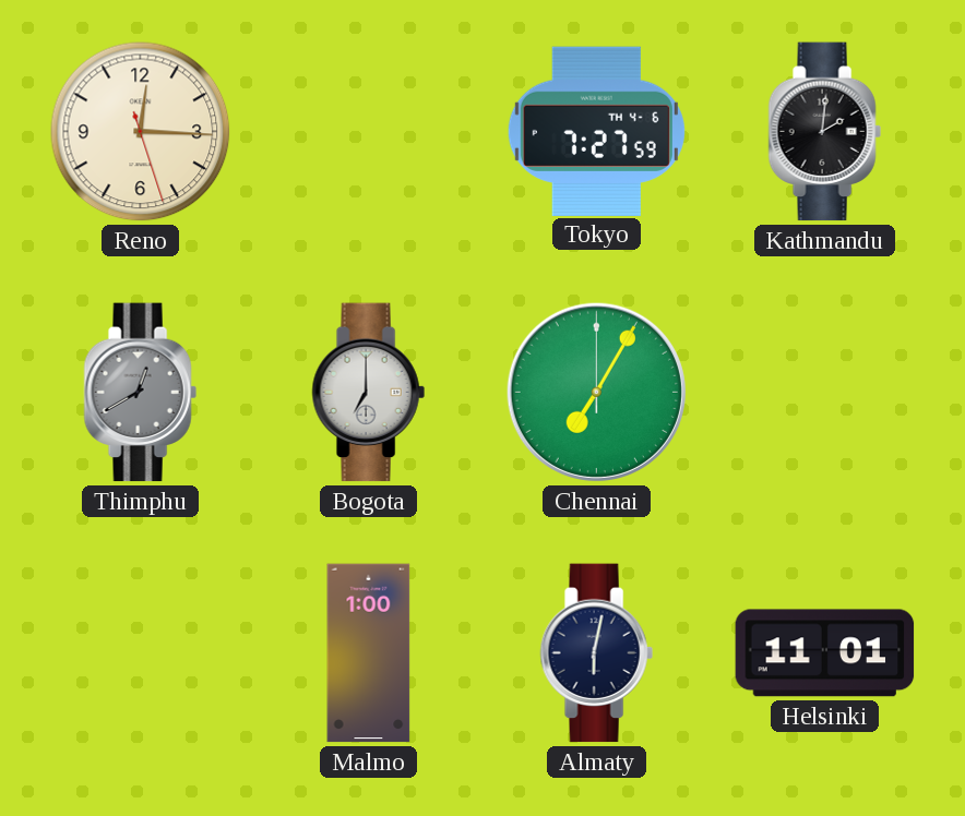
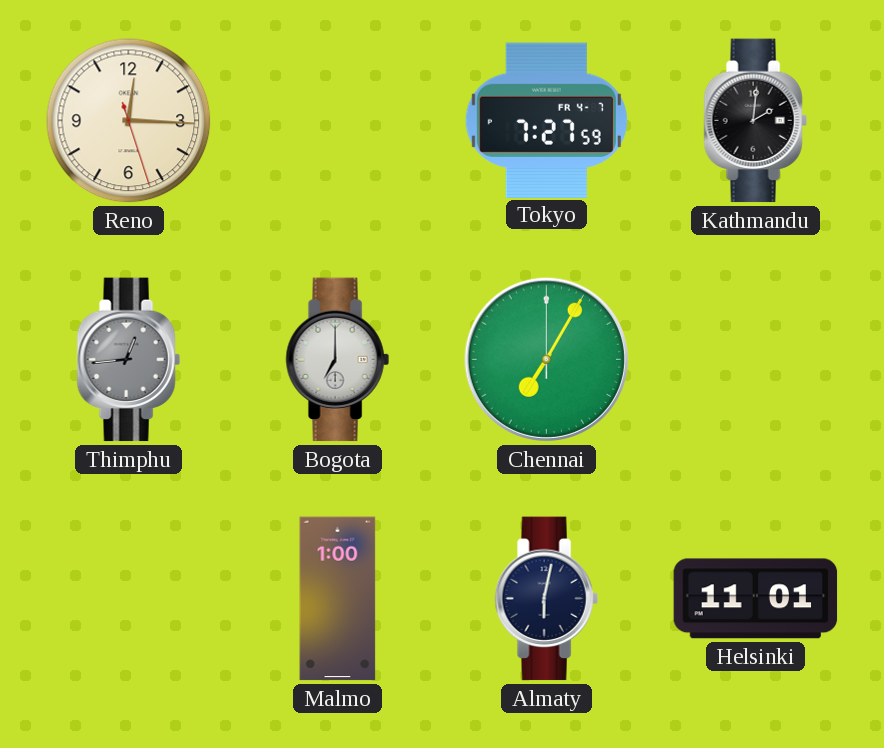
Tokyo date: TH 4-6 -> FR 4-7 (546, 120)
Thimphu: 12:40 -> 12:44 (128, 360)
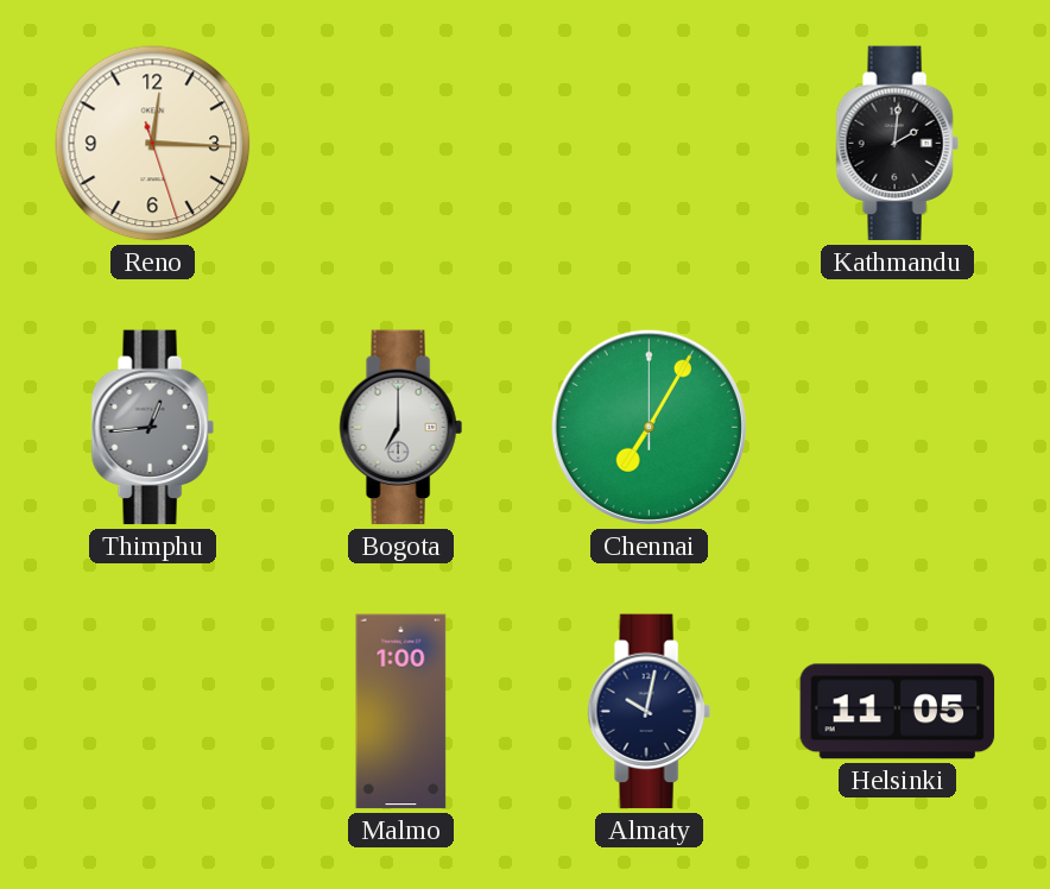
Tokyo: 7:27 -> none (546, 120)
Almaty: 6:02 -> 10:02 (649, 712)
Helsinki: 11:01 -> 11:05 (898, 712)
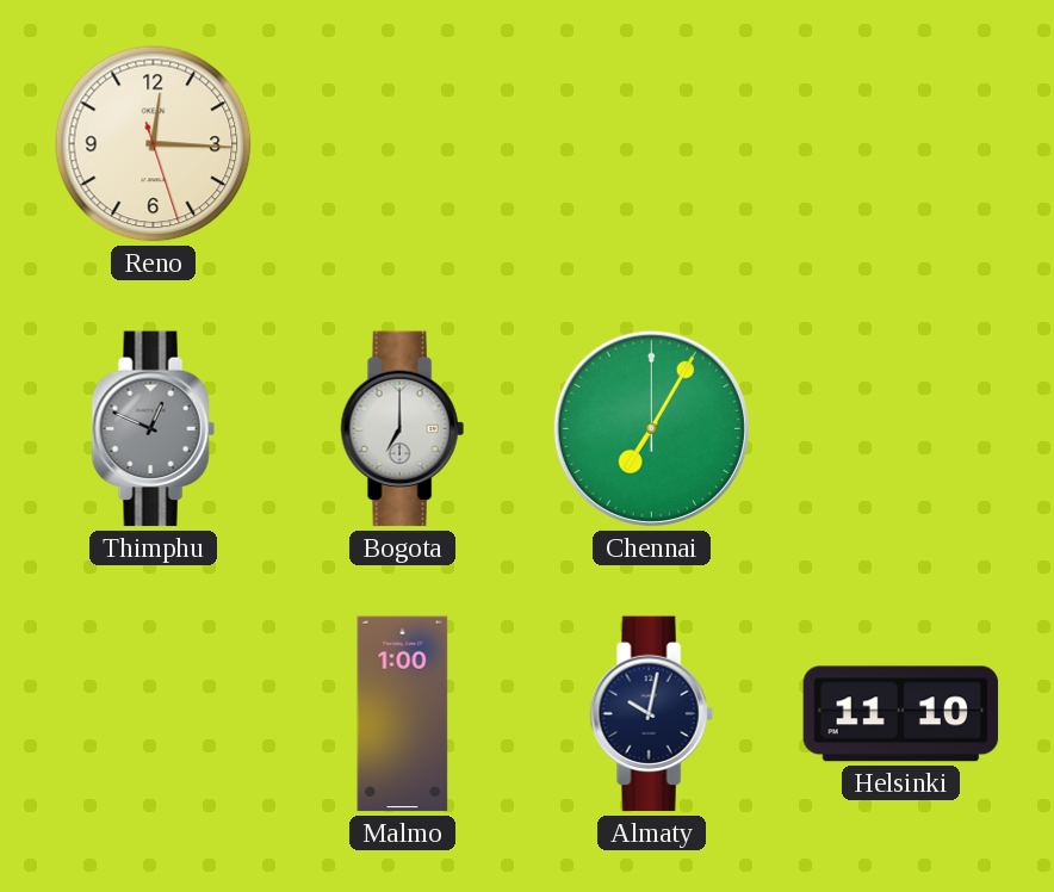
Kathmandu: 2:01 -> none (897, 144)
Thimphu: 12:44 -> 12:49 (153, 429)
Helsinki: 11:05 -> 11:10 (901, 714)
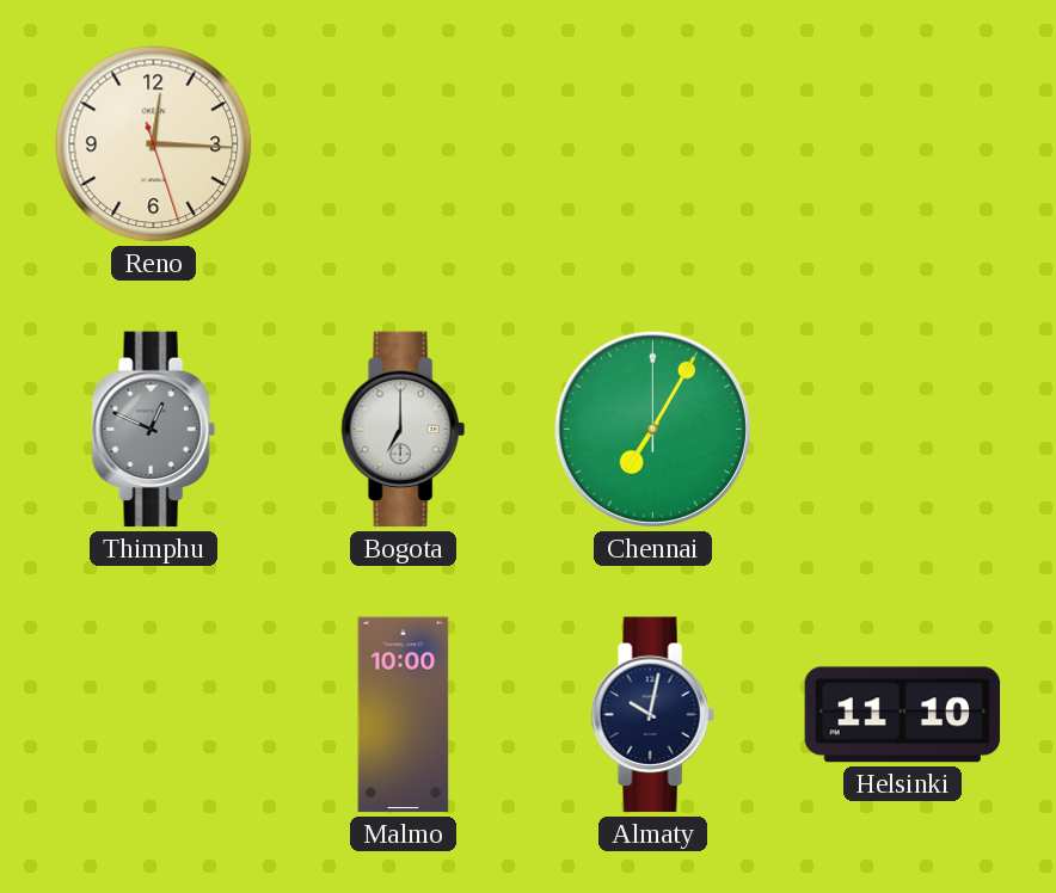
Malmo: 1:00 -> 10:00 (404, 715)
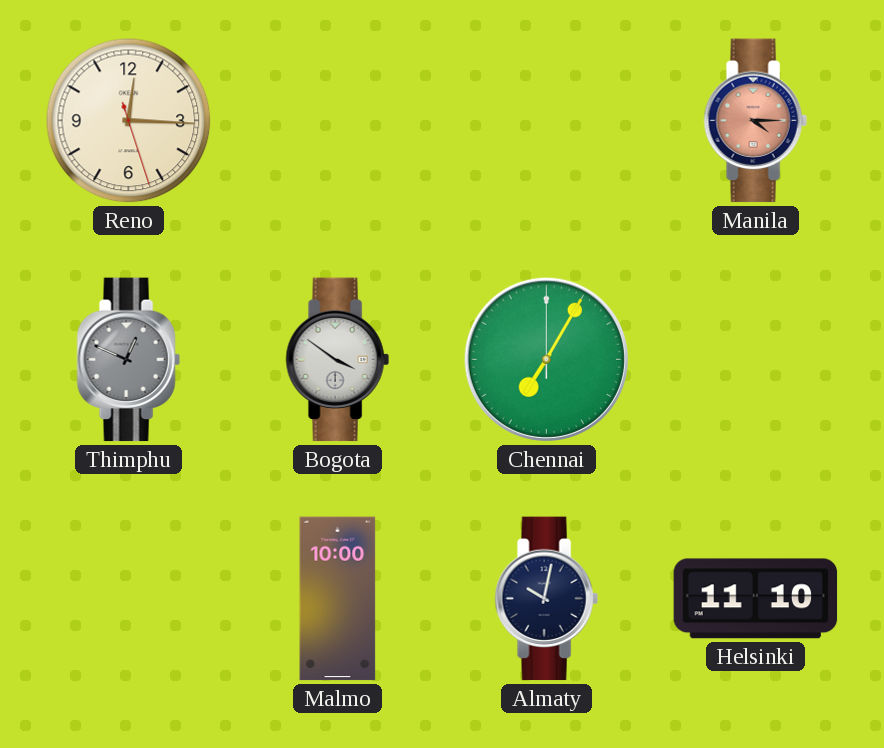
Manila: none -> 4:15 (755, 121)
Bogota: 7:00 -> 3:51 (337, 360)
